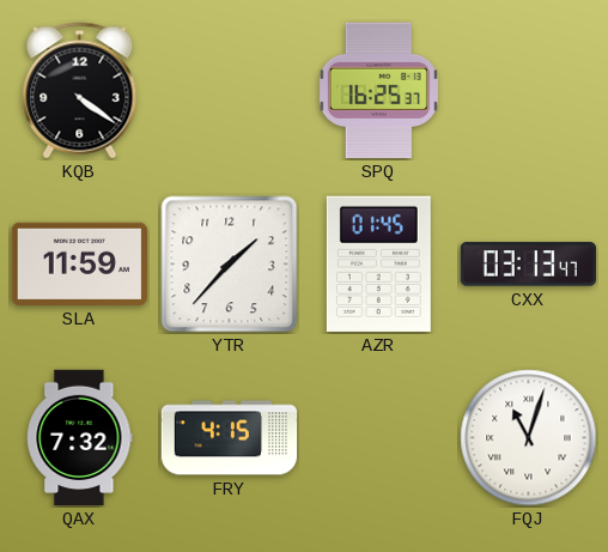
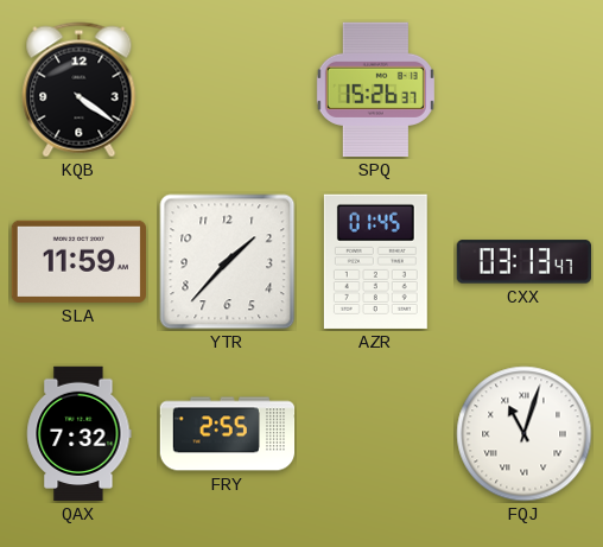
SPQ: 16:25 -> 15:26 (375, 89)
FRY: 4:15 -> 2:55 (228, 434)
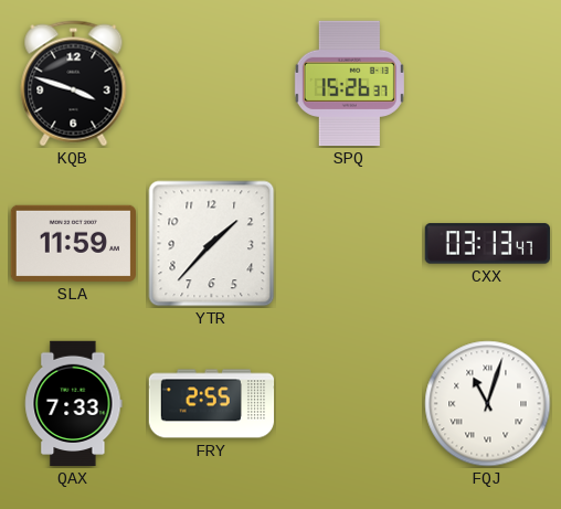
KQB: 4:21 -> 3:48 (74, 84)
AZR: 01:45 -> none (375, 261)
QAX: 7:32 -> 7:33 (74, 404)
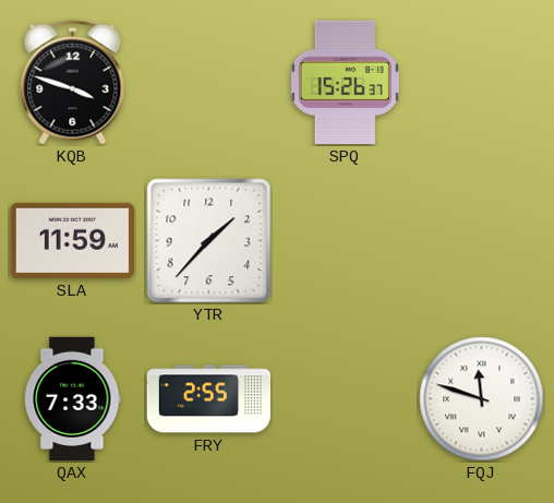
CXX: 03:13 -> none (487, 244)
FQJ: 11:03 -> 11:48 (482, 399)
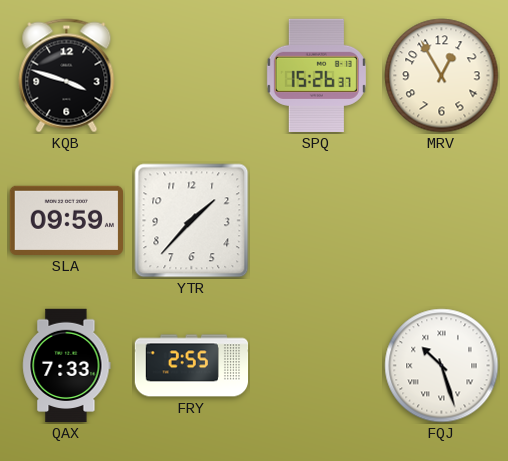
MRV: none -> 12:55 (442, 76)
SLA: 11:59 -> 09:59 (66, 220)
FQJ: 11:48 -> 10:27 (442, 366)
